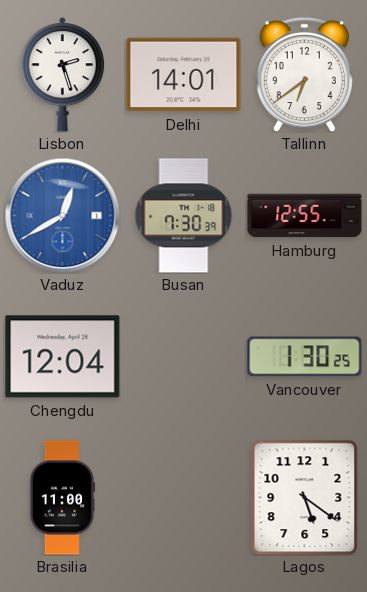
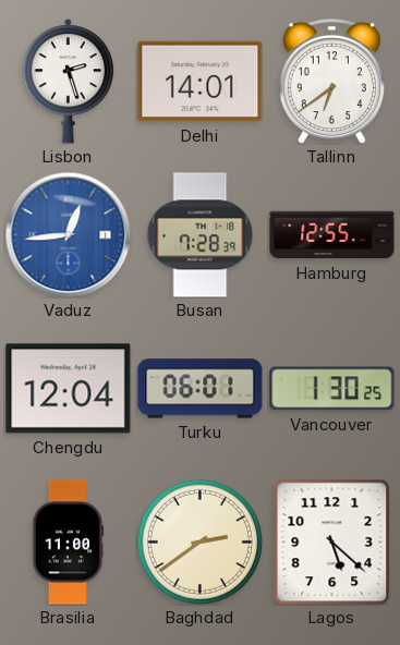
Vaduz: 12:40 -> 12:44 (68, 234)
Busan: 7:30 -> 7:28 (201, 235)
Turku: none -> 06:01 (201, 389)
Baghdad: none -> 2:39 (199, 541)
Lagos: 5:21 -> 5:22 (332, 541)
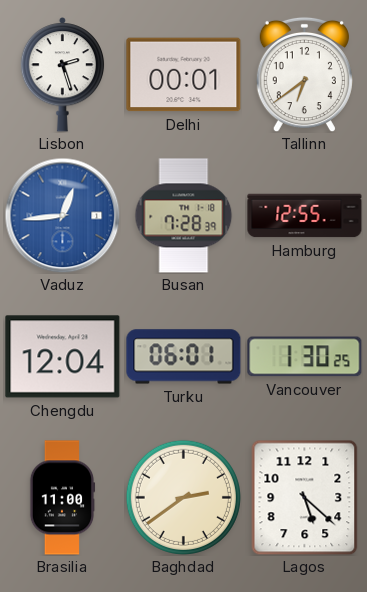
Delhi: 14:01 -> 00:01 (184, 75)
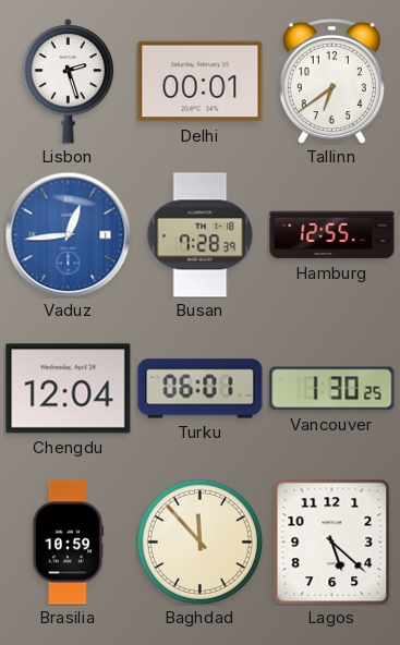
Brasilia: 11:00 -> 10:59 (68, 543)
Baghdad: 2:39 -> 11:53 (199, 541)
